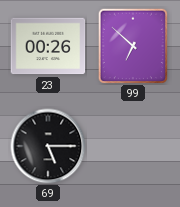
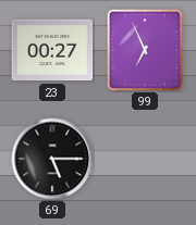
23: 00:26 -> 00:27 (52, 50)
99: 6:52 -> 6:56 (144, 49)
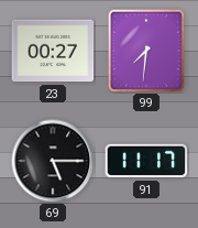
99: 6:56 -> 7:31 (145, 50)
91: none -> 11:17 (146, 161)
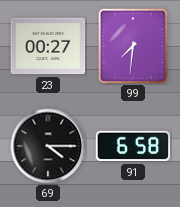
69: 5:15 -> 4:15 (48, 146)
91: 11:17 -> 6:58 (133, 146)
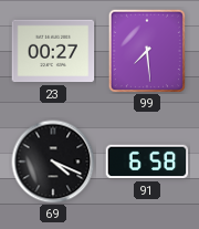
99: 7:31 -> 7:29 (146, 50)
69: 4:15 -> 4:19 (53, 162)
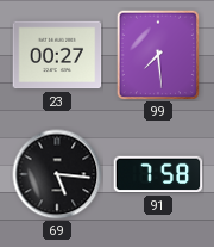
69: 4:19 -> 5:16 (57, 174)
91: 6:58 -> 7:58 (158, 174)
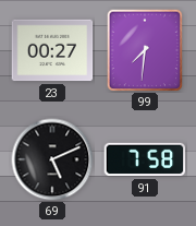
99: 7:29 -> 7:31 (144, 49)
69: 5:16 -> 5:11 (52, 159)
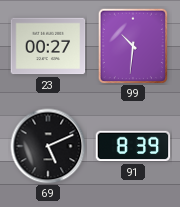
99: 7:31 -> 10:31 (132, 45)
91: 7:58 -> 8:39 (133, 146)
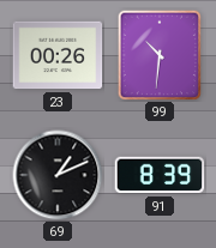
23: 00:27 -> 00:26 (58, 55)
69: 5:11 -> 1:11 (58, 175)
